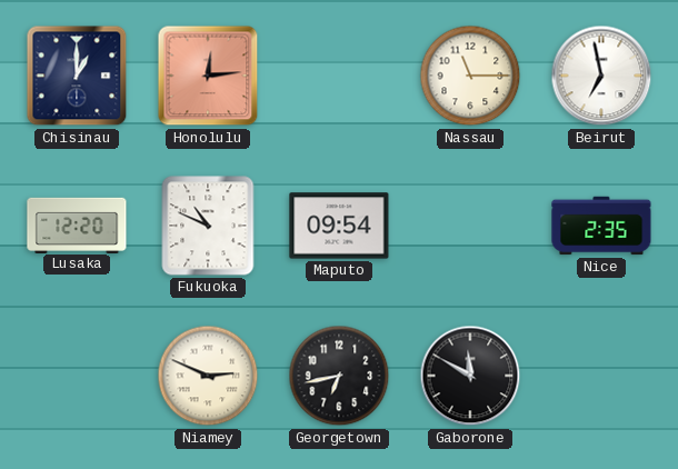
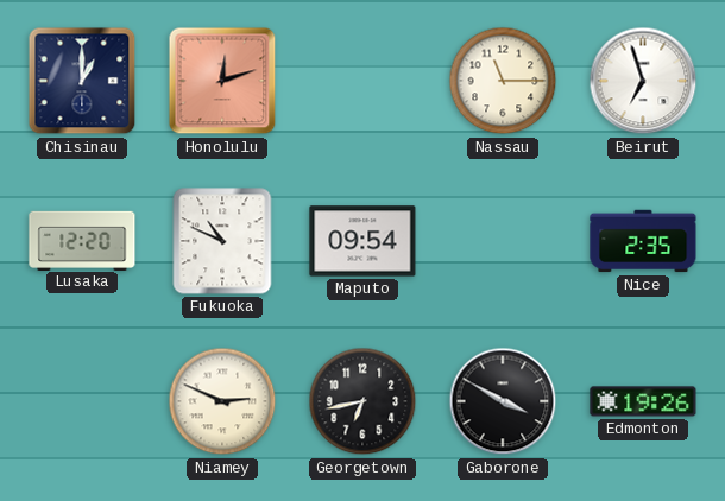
Honolulu: 12:14 -> 12:12 (222, 81)
Beirut: 6:58 -> 6:57 (643, 81)
Gaborone: 11:50 -> 3:50 (503, 401)
Edmonton: none -> 19:26 (643, 401)
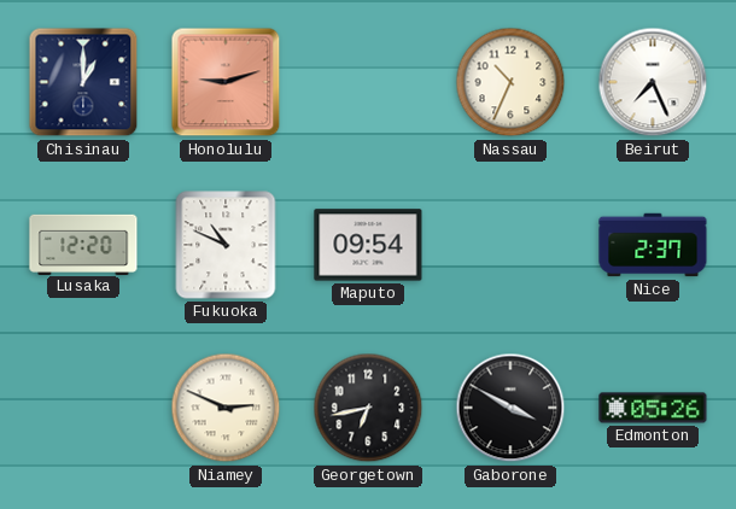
Honolulu: 12:12 -> 9:12 (226, 82)
Nassau: 11:15 -> 10:34 (510, 82)
Beirut: 6:57 -> 7:26 (653, 82)
Nice: 2:35 -> 2:37 (653, 245)
Edmonton: 19:26 -> 05:26 (653, 408)
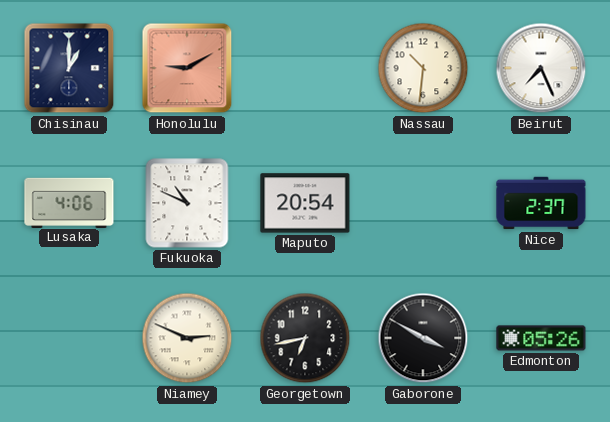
Honolulu: 9:12 -> 9:10 (187, 68)
Nassau: 10:34 -> 10:31 (423, 68)
Lusaka: 12:20 -> 4:06 (69, 202)
Maputo: 09:54 -> 20:54 (305, 203)
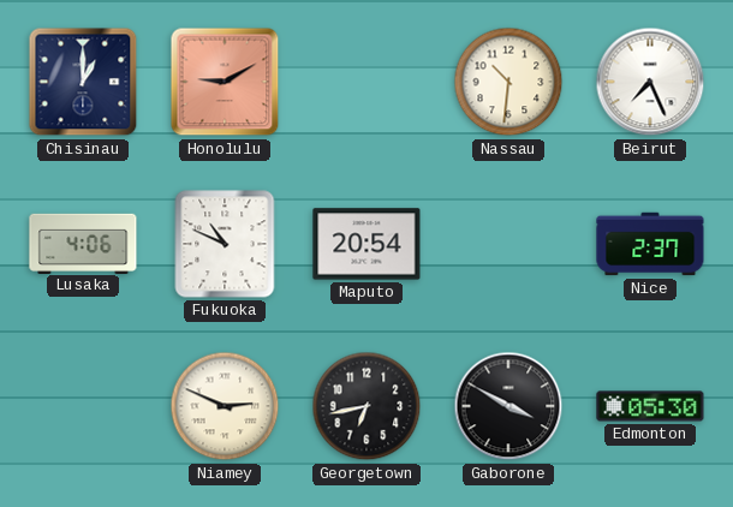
Edmonton: 05:26 -> 05:30 (650, 406)
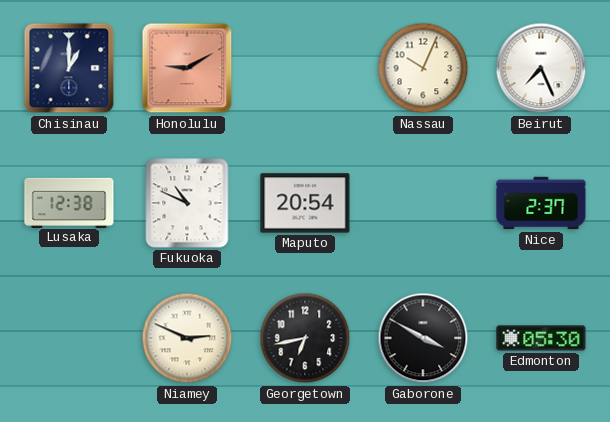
Nassau: 10:31 -> 10:04 (423, 68)
Lusaka: 4:06 -> 12:38 (69, 202)
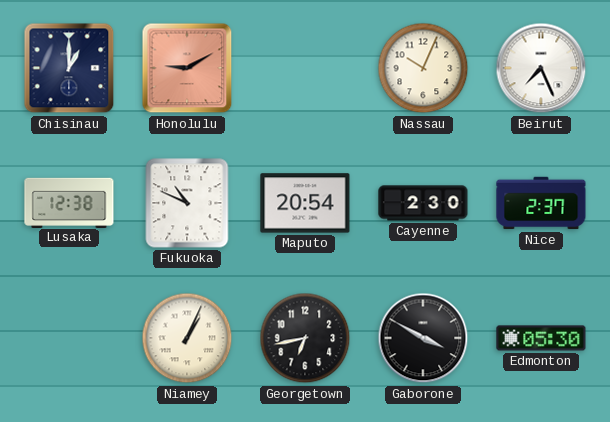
Cayenne: none -> 2:30 (423, 203)
Niamey: 2:49 -> 1:04 (187, 338)
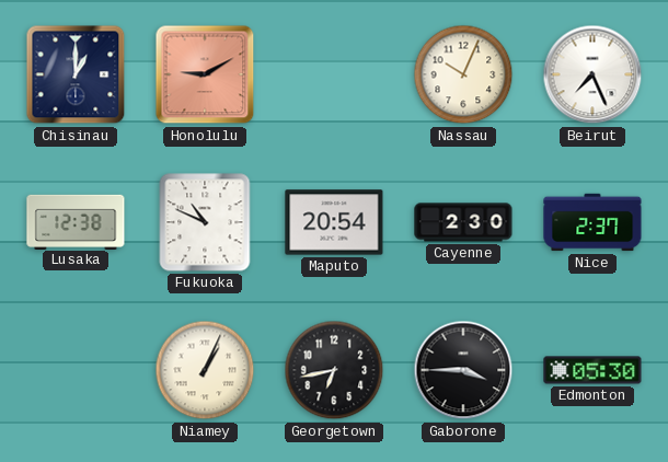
Gaborone: 3:50 -> 3:45 (463, 370)
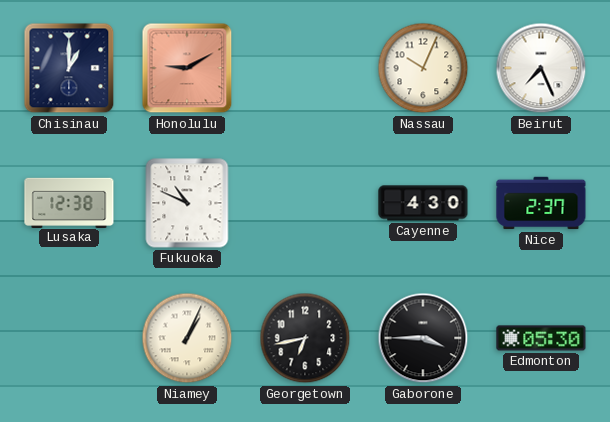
Maputo: 20:54 -> none (334, 222)
Cayenne: 2:30 -> 4:30 (423, 203)
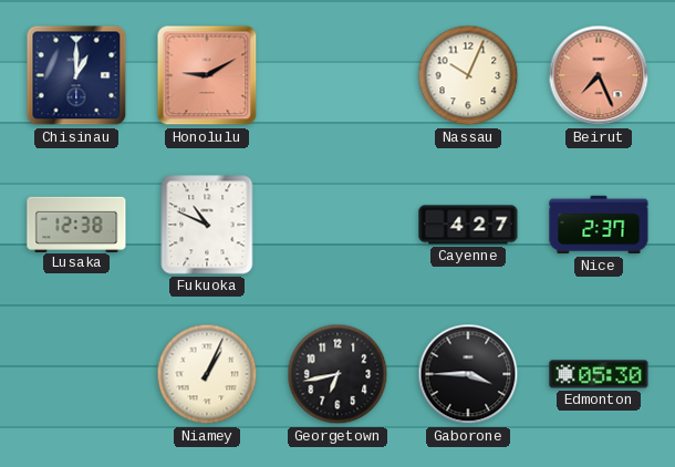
Beirut dial: white -> salmon (599, 75)
Cayenne: 4:30 -> 4:27 (468, 225)
